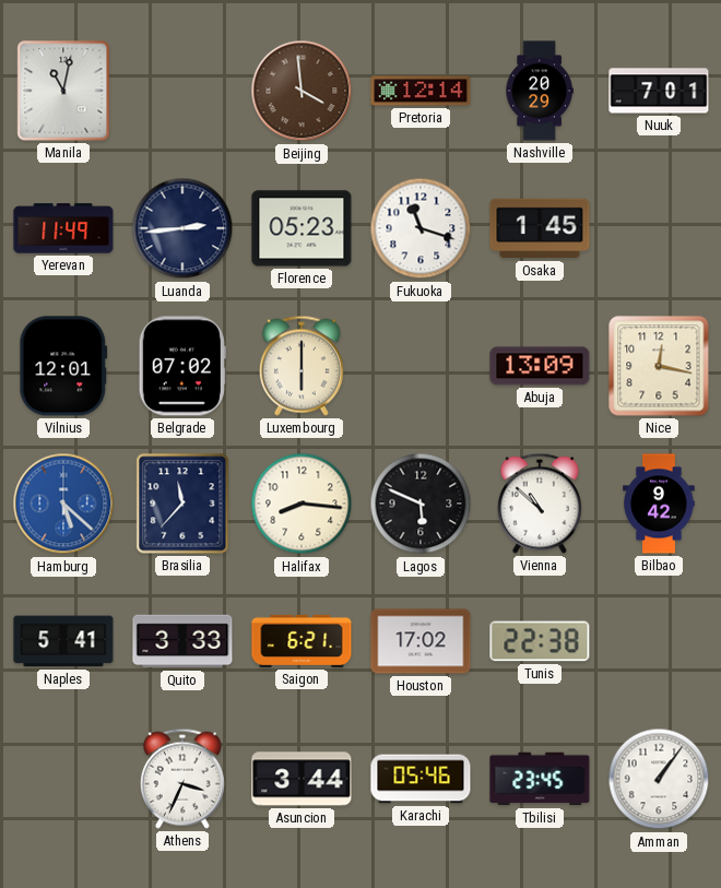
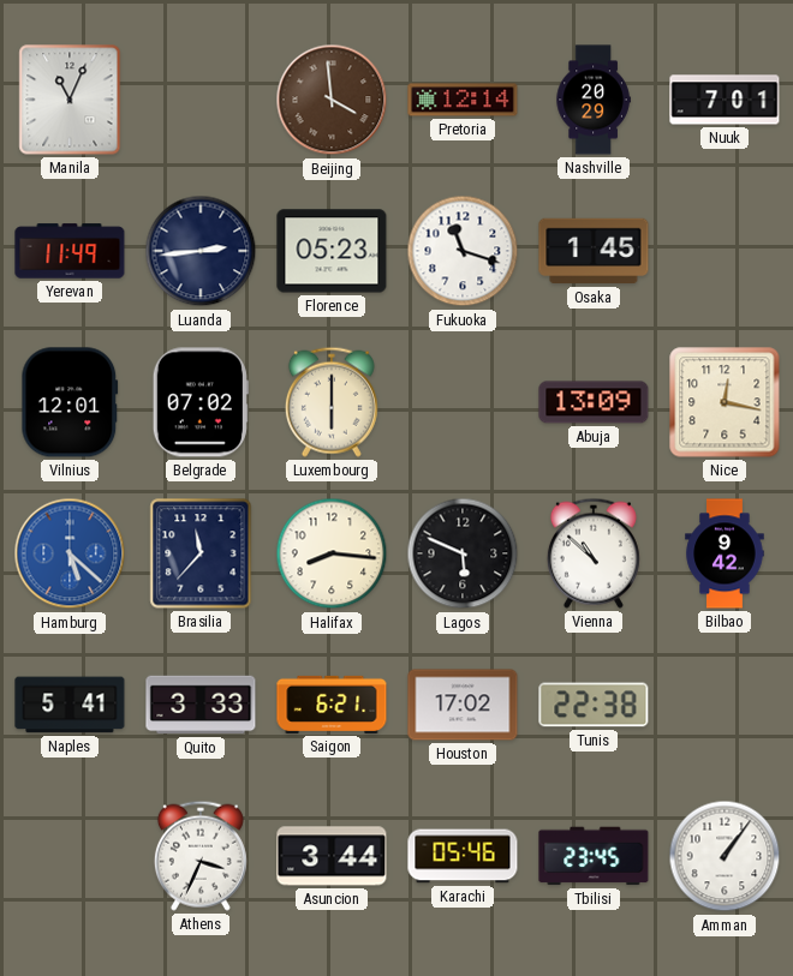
Manila: 11:02 -> 11:04 (70, 100)
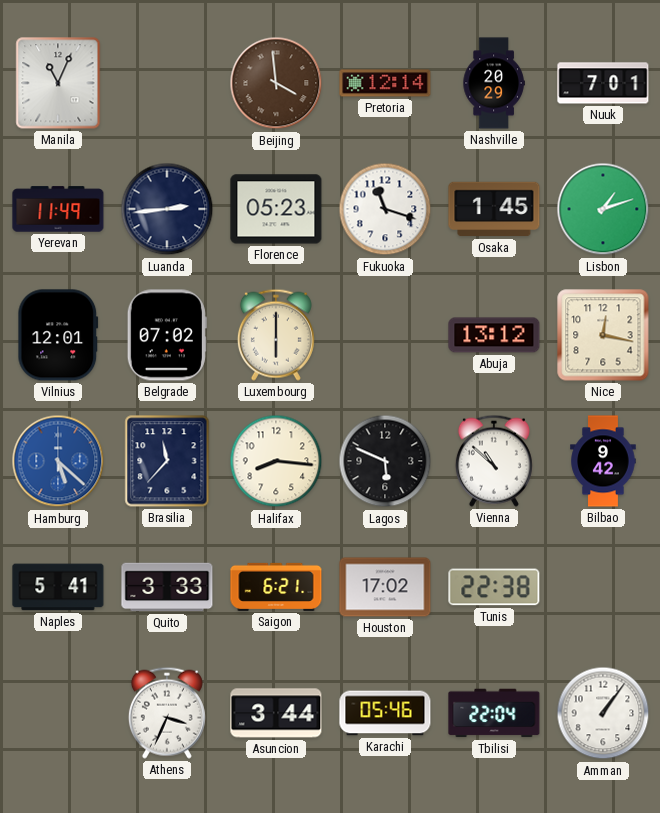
Lisbon: none -> 1:12 (603, 209)
Abuja: 13:09 -> 13:12 (494, 335)
Tbilisi: 23:45 -> 22:04 (494, 713)
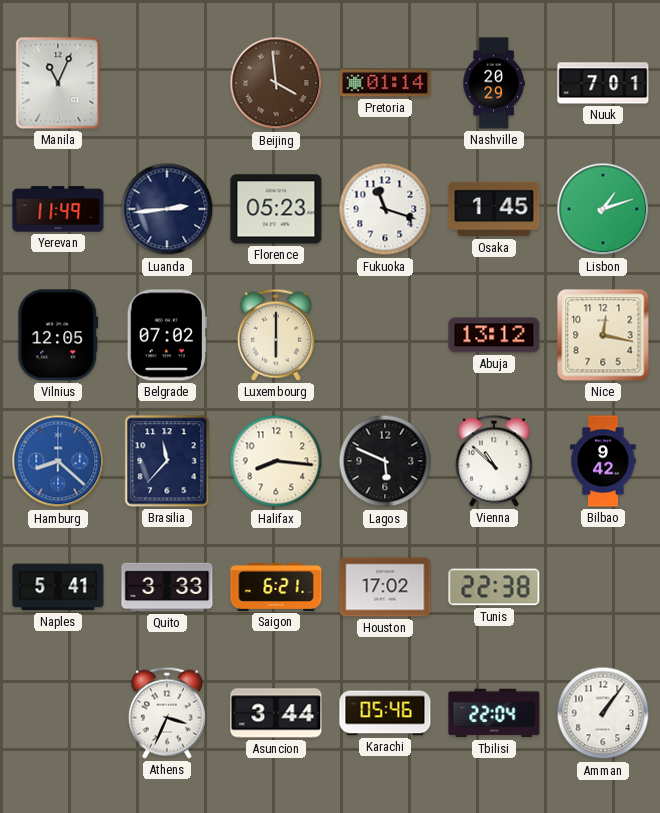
Pretoria: 12:14 -> 01:14 (385, 83)
Vilnius: 12:01 -> 12:05 (58, 335)
Hamburg: 5:22 -> 8:22 (58, 461)
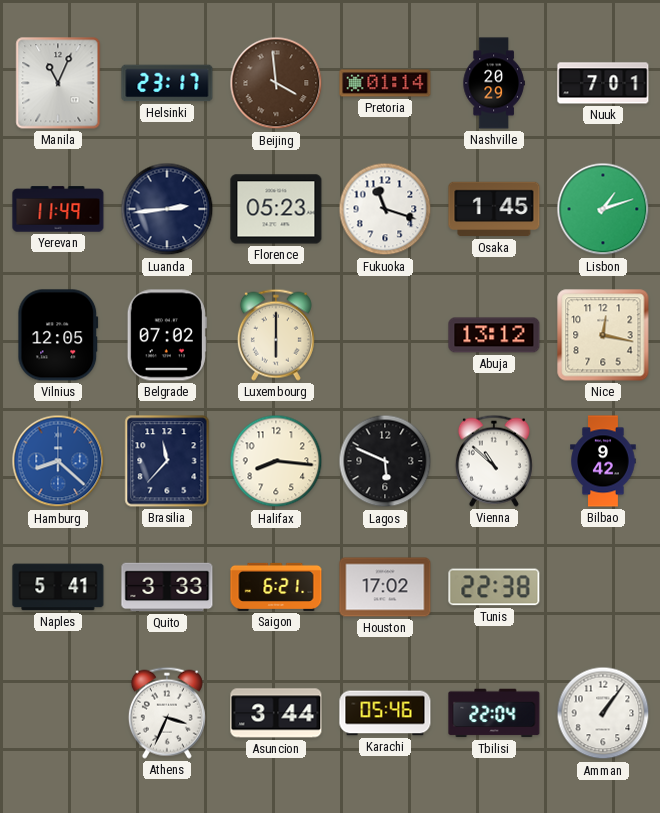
Helsinki: none -> 23:17 (167, 83)
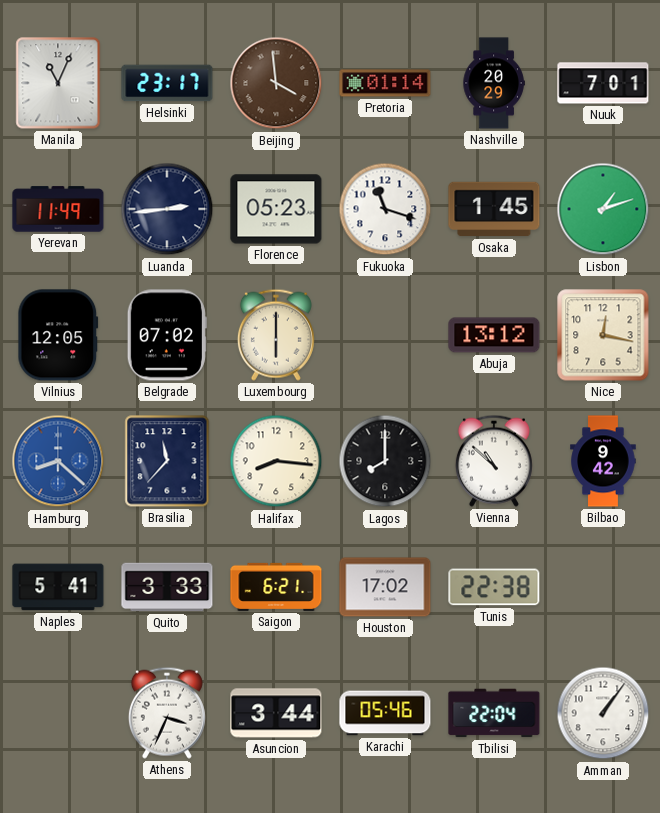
Lagos: 5:49 -> 8:00 (385, 461)
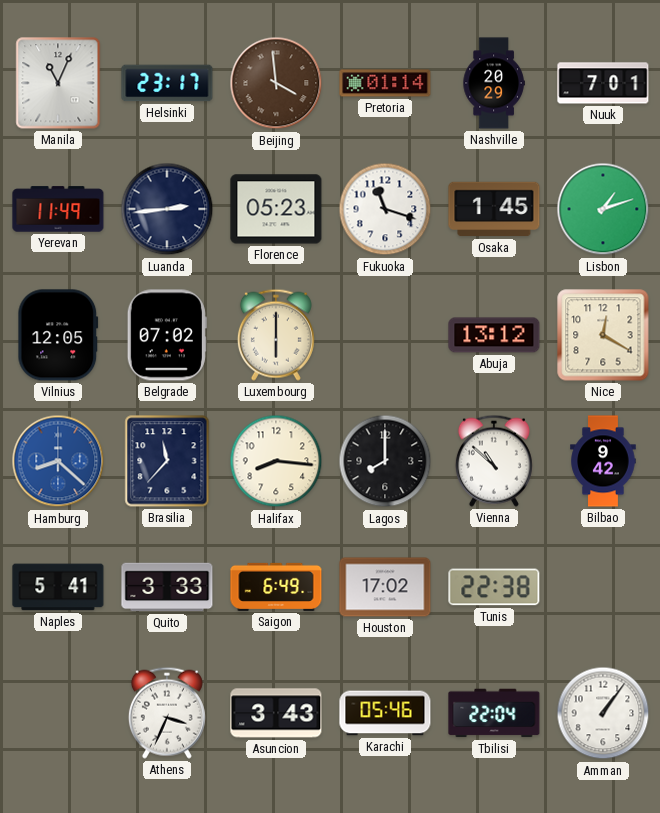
Nice: 12:17 -> 12:20 (603, 335)
Saigon: 6:21 -> 6:49 (276, 587)
Asuncion: 3:44 -> 3:43 (276, 713)
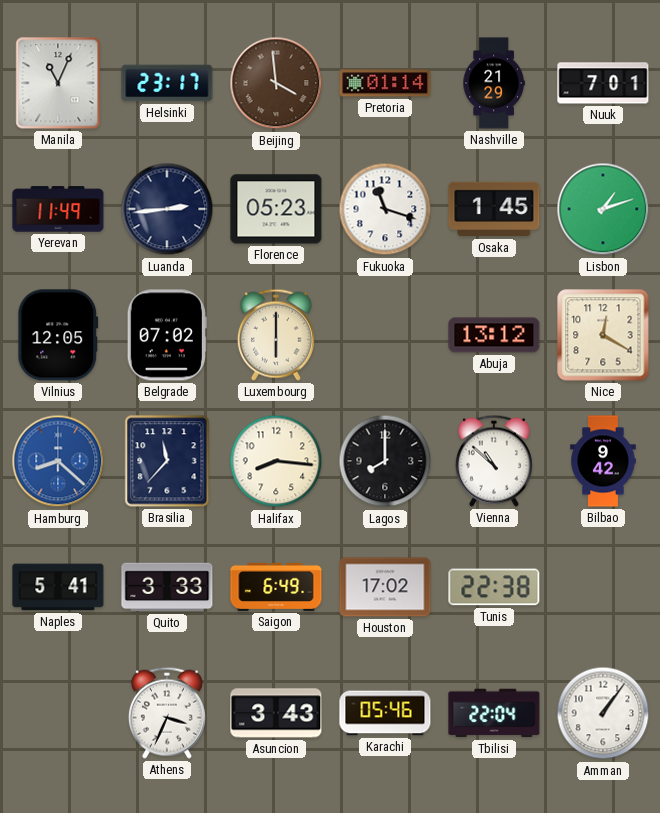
Nashville: 20:29 -> 21:29 (494, 83)
